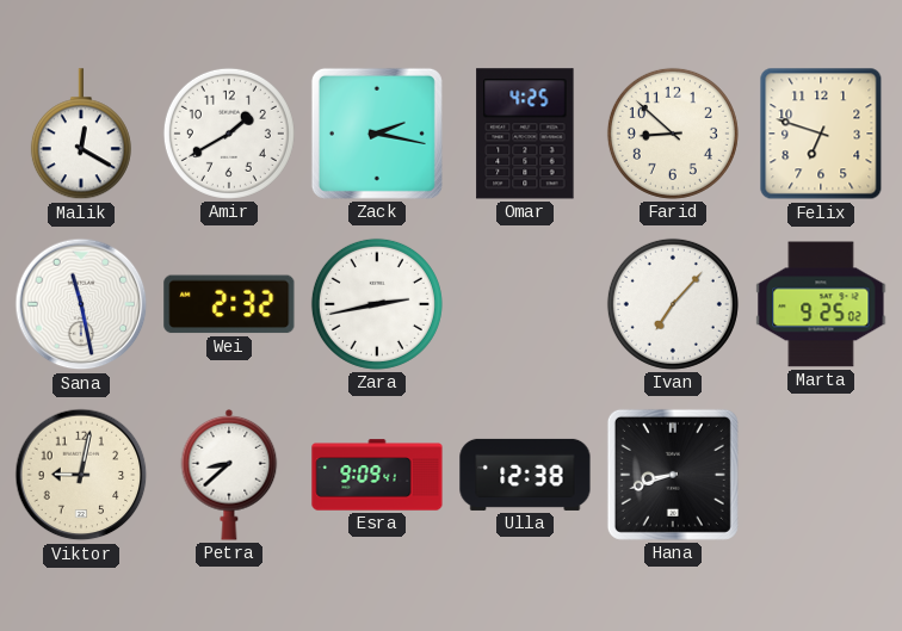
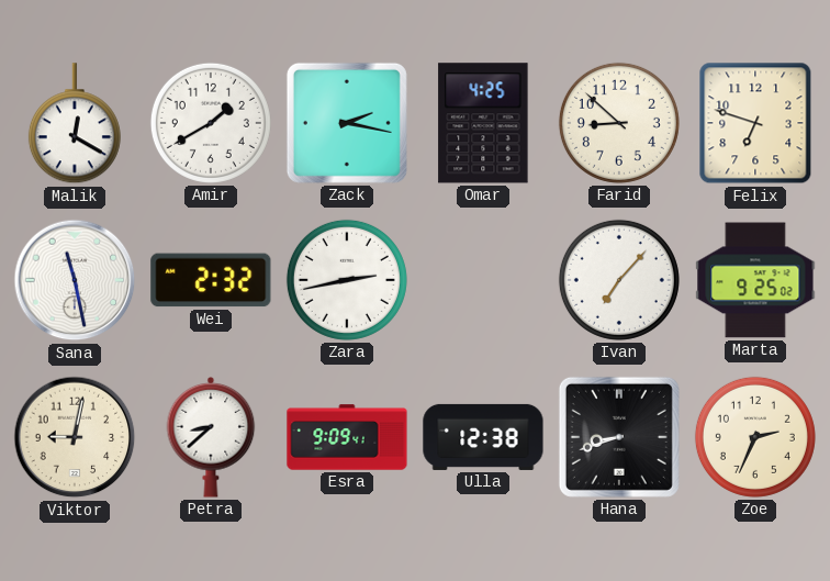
Zoe: none -> 2:34 (755, 437)
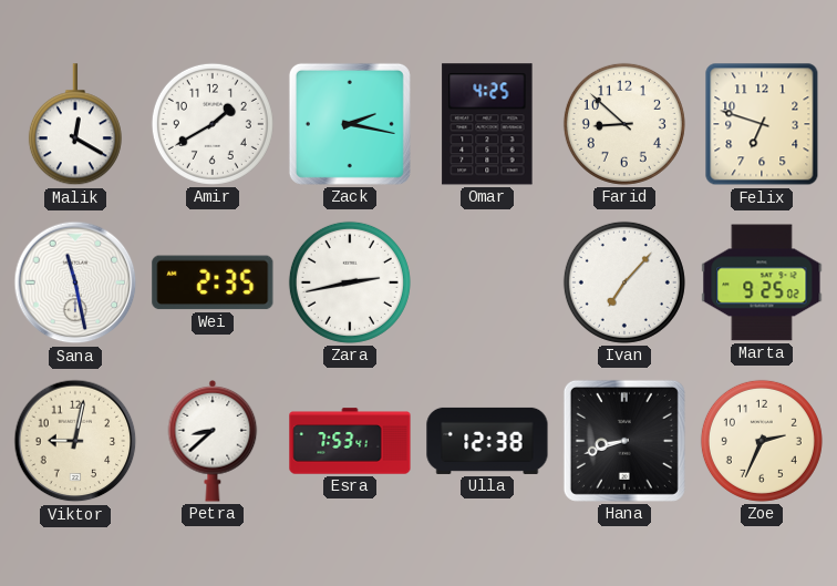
Wei: 2:32 -> 2:35 (213, 282)
Esra: 9:09 -> 7:53 (350, 441)
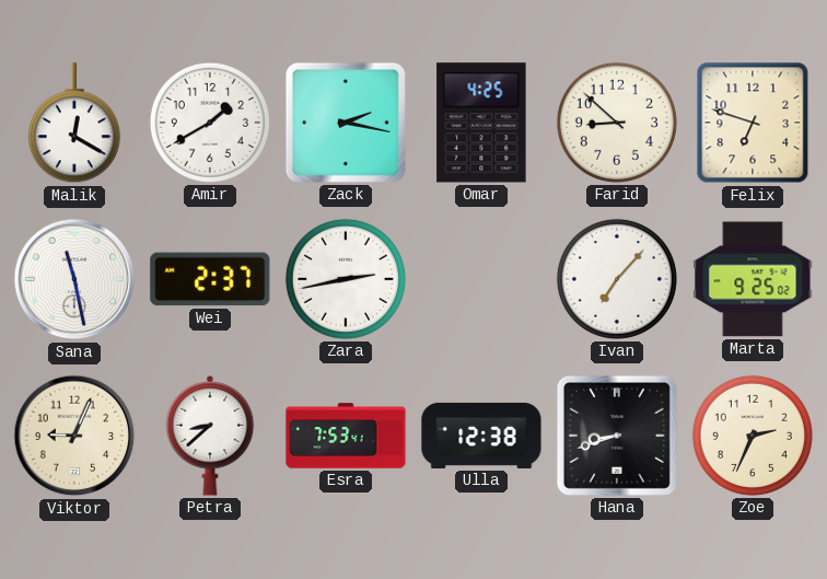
Wei: 2:35 -> 2:37 (210, 279)
Viktor: 9:02 -> 9:04 (74, 436)
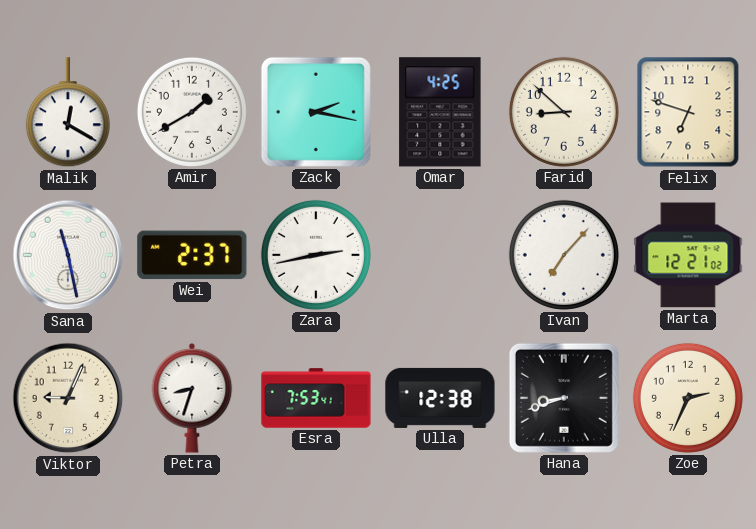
Marta: 9:25 -> 12:21 (688, 255)
Petra: 8:38 -> 8:33 (192, 399)
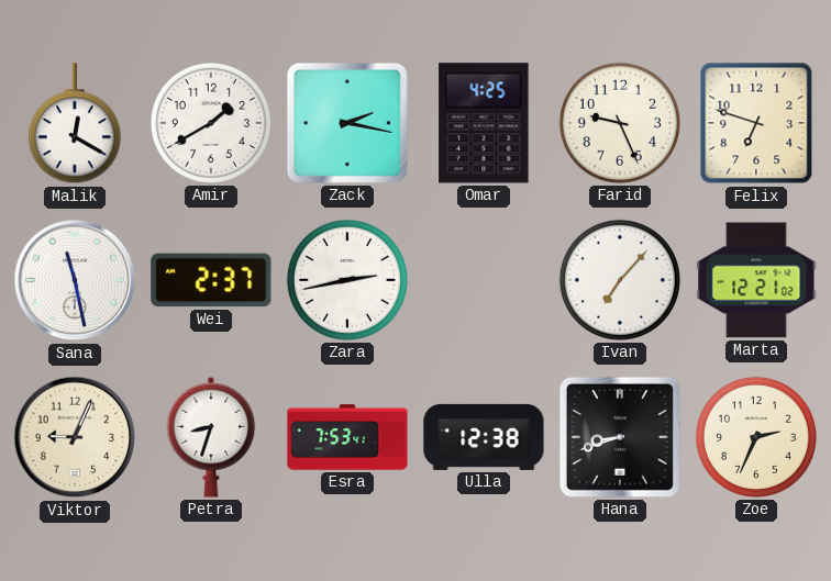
Farid: 8:52 -> 9:26 (620, 123)
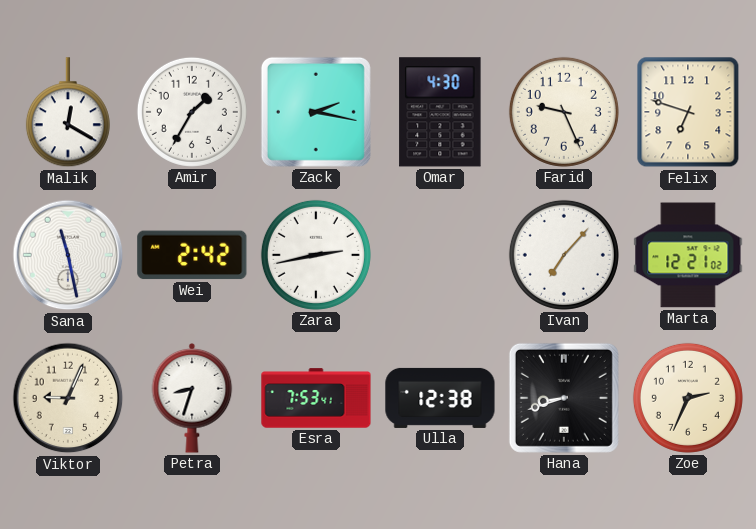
Amir: 1:40 -> 1:35 (192, 112)
Omar: 4:25 -> 4:30 (440, 112)
Wei: 2:37 -> 2:42 (192, 255)
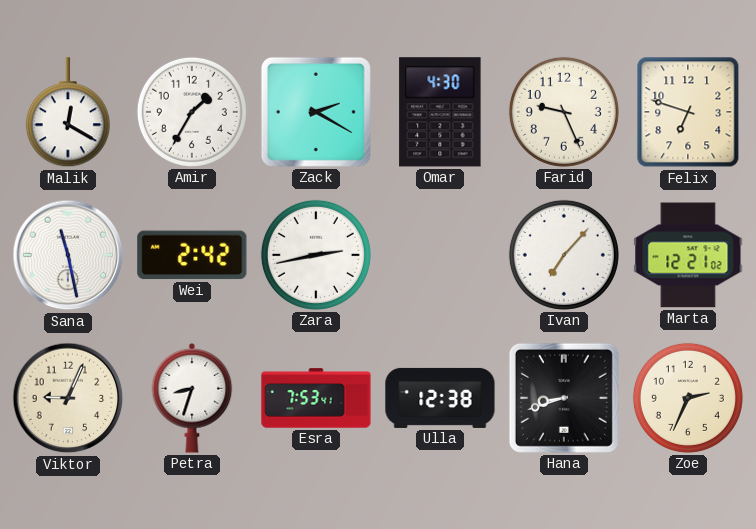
Zack: 2:17 -> 2:20 (316, 112)
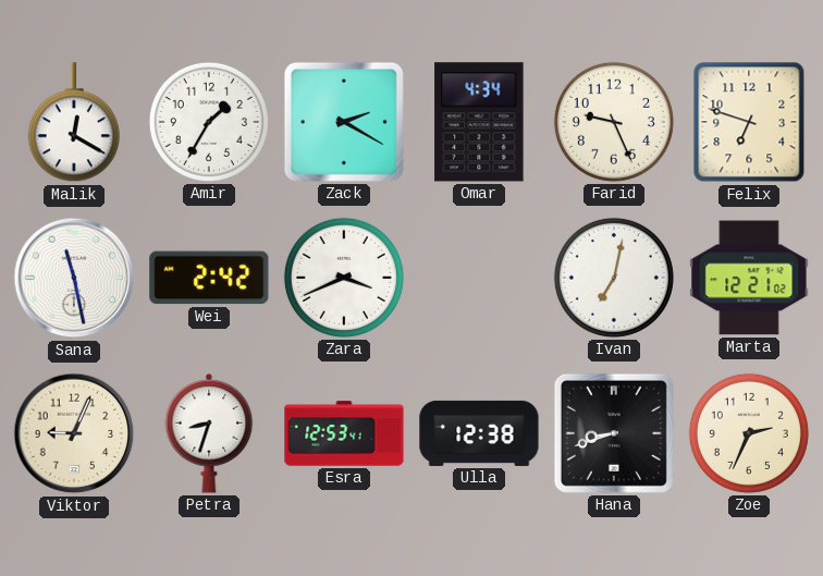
Omar: 4:30 -> 4:34 (479, 122)
Zara: 2:43 -> 3:41 (344, 278)
Ivan: 7:07 -> 7:02 (614, 278)
Esra: 7:53 -> 12:53 (344, 433)
